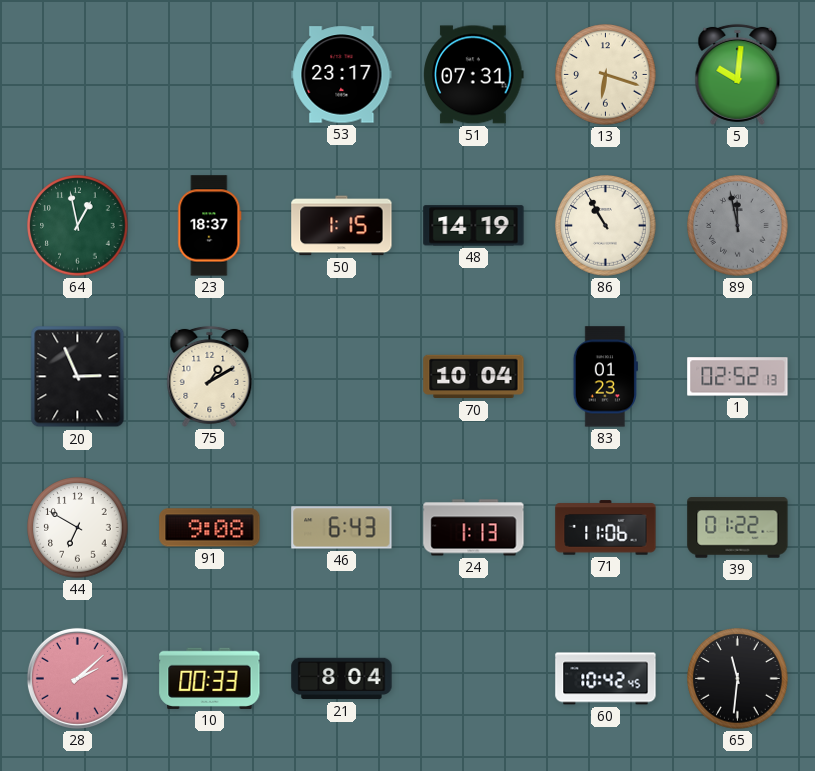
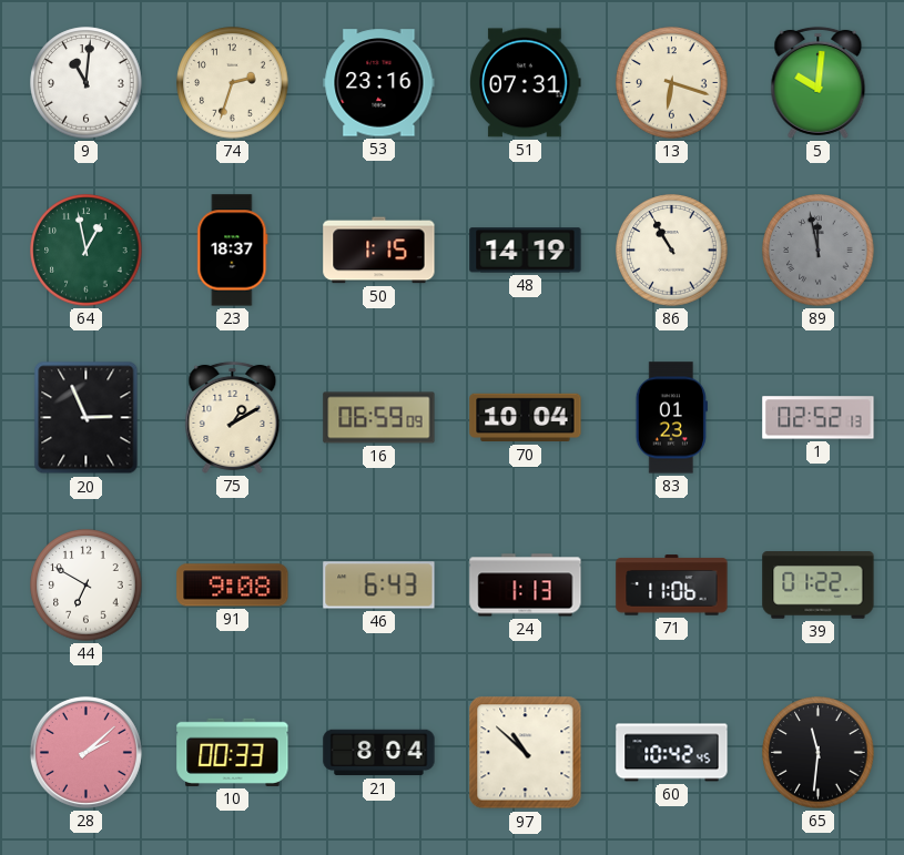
9: none -> 11:01 (87, 83)
74: none -> 2:33 (233, 83)
53: 23:17 -> 23:16 (379, 83)
16: none -> 06:59 (379, 418)
97: none -> 10:52 (526, 753)
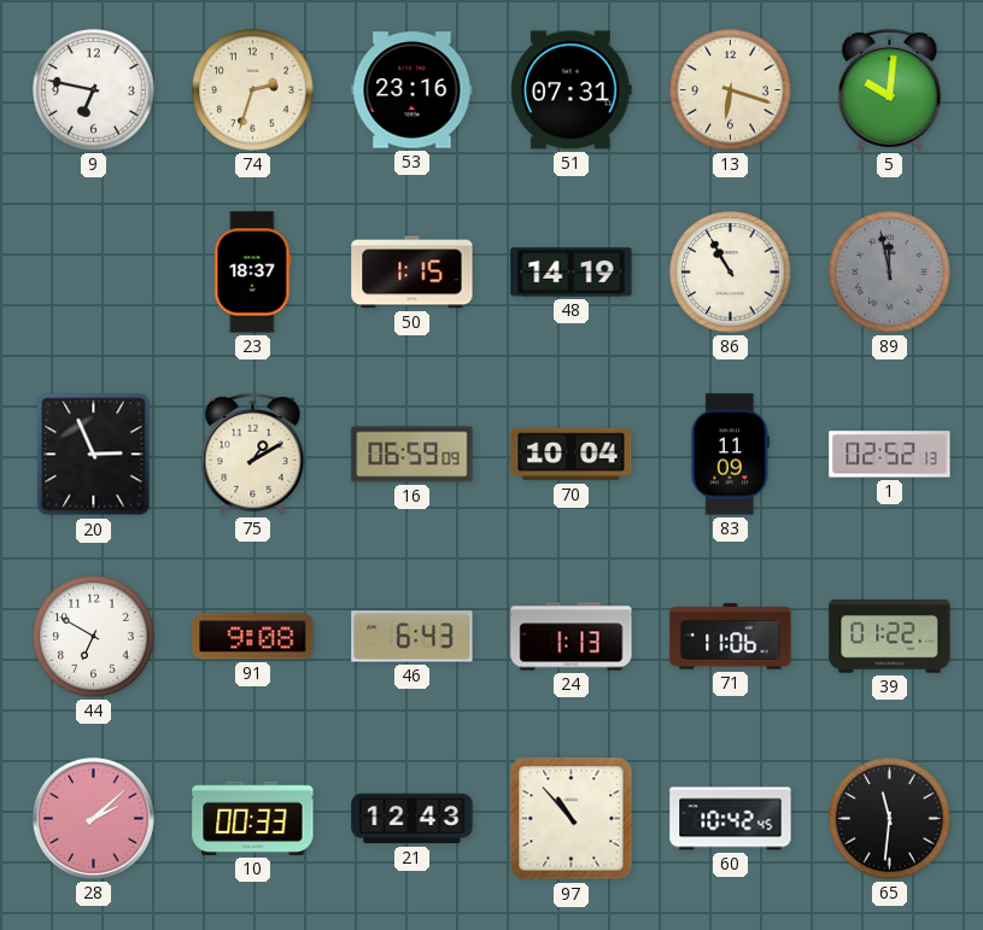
9: 11:01 -> 6:47 (94, 90)
64: 12:58 -> none (87, 251)
83: 01:23 -> 11:09 (730, 455)
21: 8:04 -> 12:43 (412, 819)
97: 10:52 -> 10:53 (572, 819)
